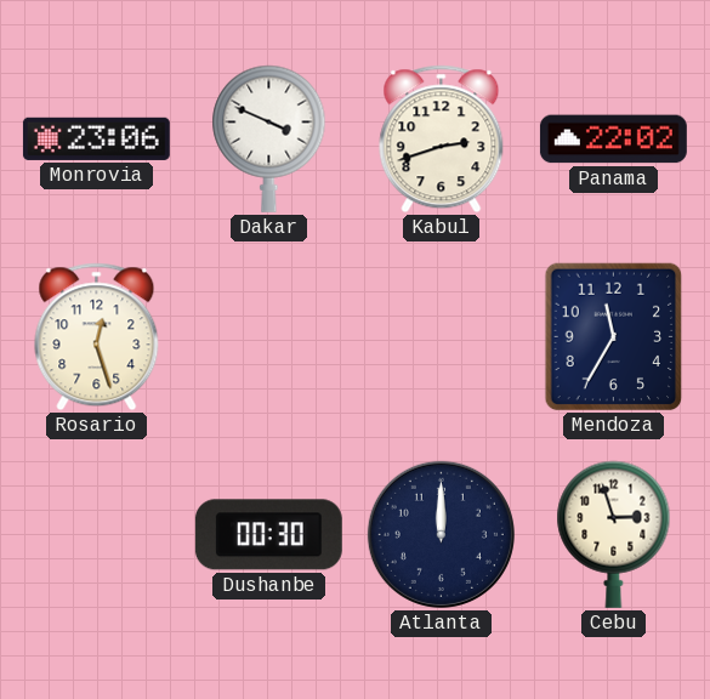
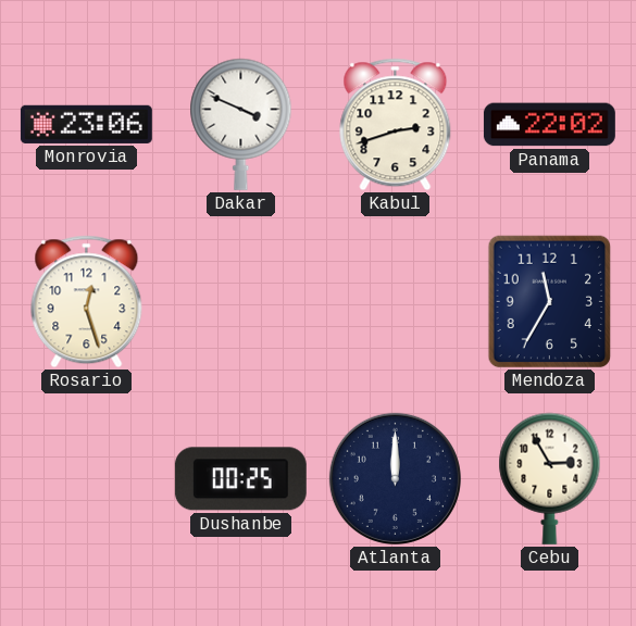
Dushanbe: 00:30 -> 00:25 (240, 479)
Cebu: 2:57 -> 2:55 (550, 478)
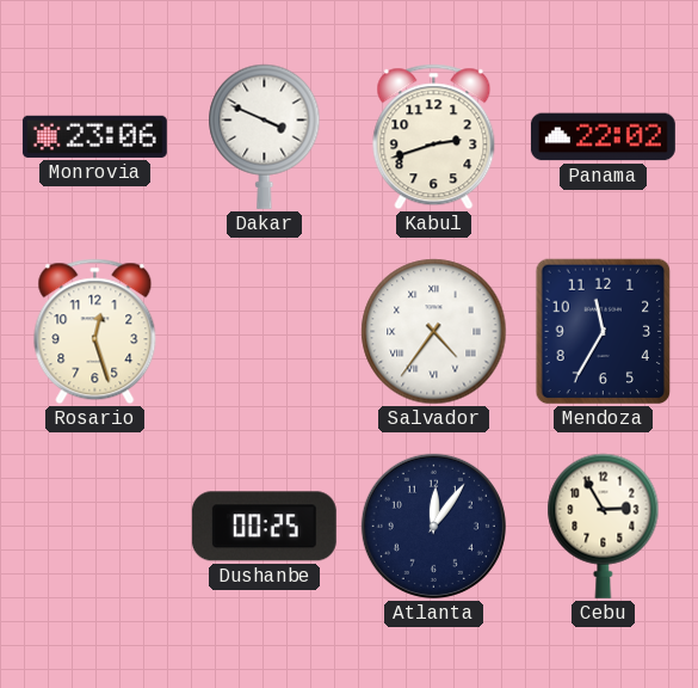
Salvador: none -> 4:36 (434, 332)
Atlanta: 12:00 -> 12:06 (433, 526)
